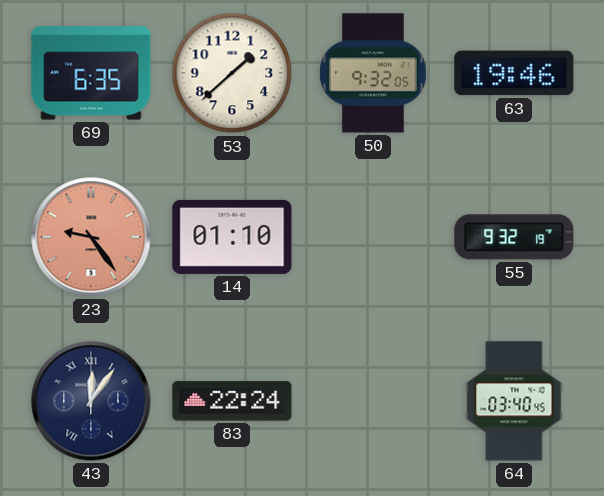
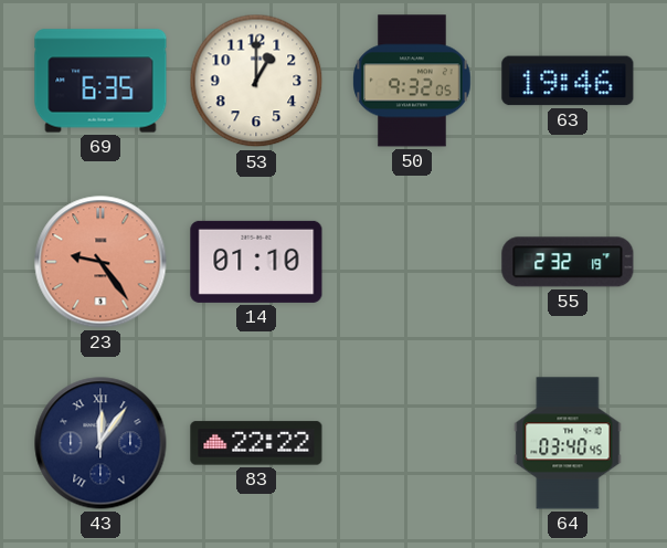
53: 1:38 -> 1:00 (256, 81)
55: 9:32 -> 2:32 (568, 262)
83: 22:24 -> 22:22 (256, 443)
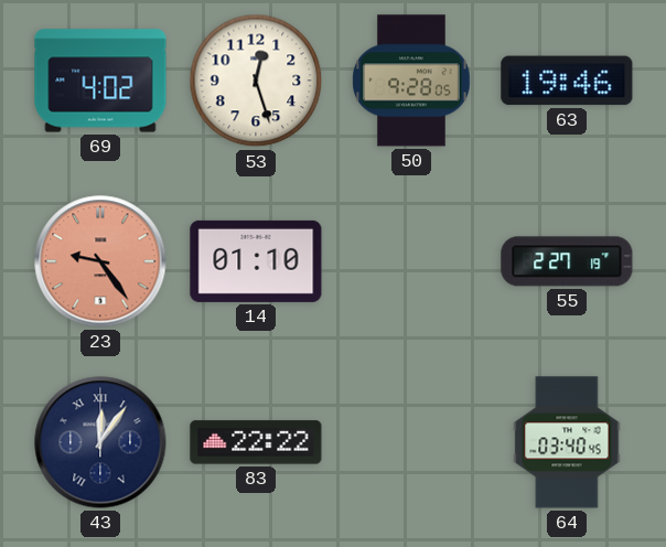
69: 6:35 -> 4:02 (100, 81)
53: 1:00 -> 12:27 (256, 81)
50: 9:32 -> 9:28 (411, 81)
55: 2:32 -> 2:27 (567, 261)
